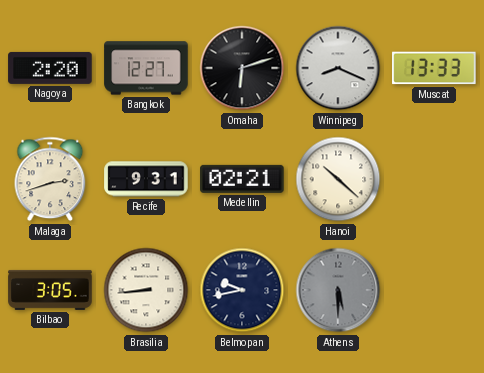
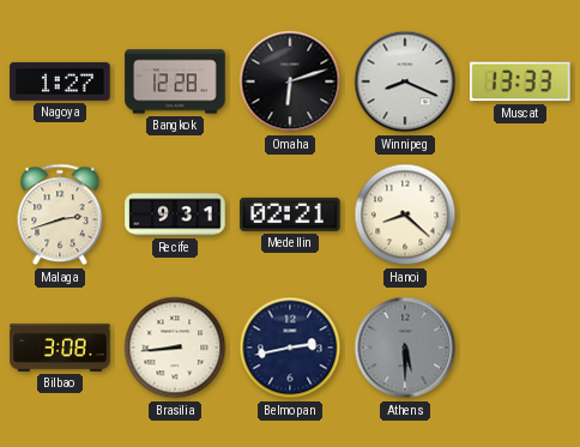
Nagoya: 2:20 -> 1:27 (60, 81)
Bangkok: 12:27 -> 12:28 (175, 81)
Hanoi: 10:22 -> 8:22 (405, 215)
Bilbao: 3:05 -> 3:08 (60, 348)
Belmopan: 9:43 -> 2:43 (290, 348)
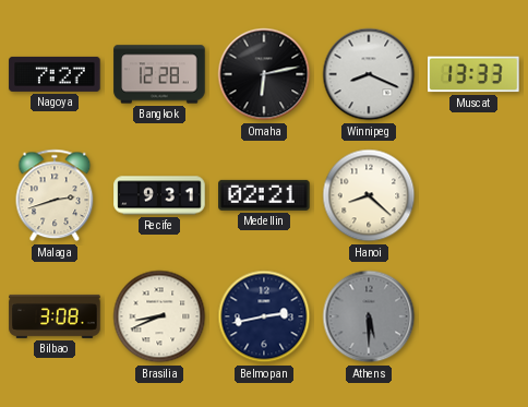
Nagoya: 1:27 -> 7:27 (55, 74)
Omaha: 6:12 -> 6:13 (264, 74)
Brasilia: 8:44 -> 8:41 (159, 316)
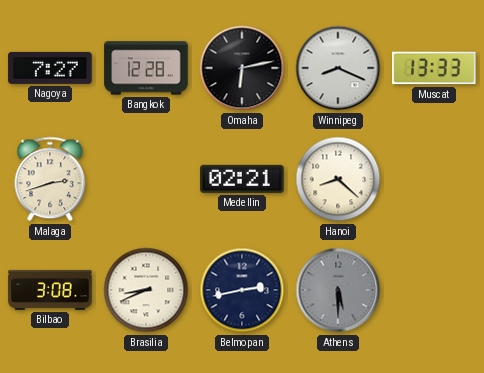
Recife: 9:31 -> none (159, 195)
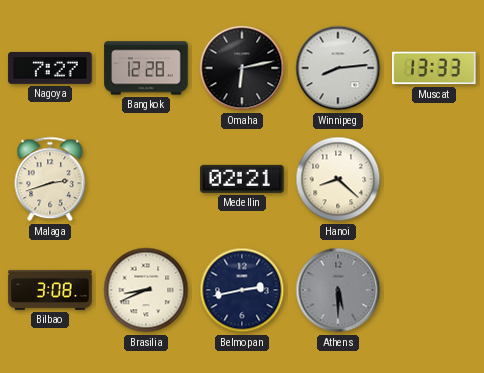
Winnipeg: 8:19 -> 8:14 (338, 68)
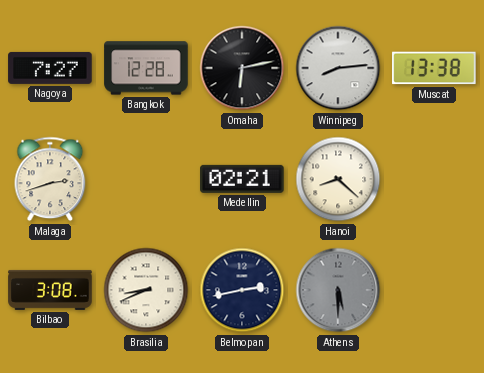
Muscat: 13:33 -> 13:38 (434, 68)
